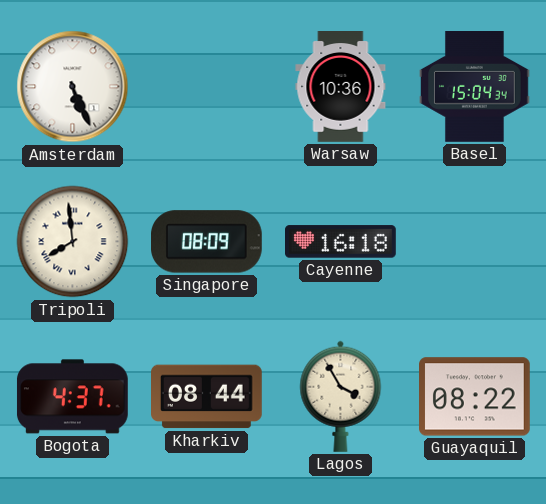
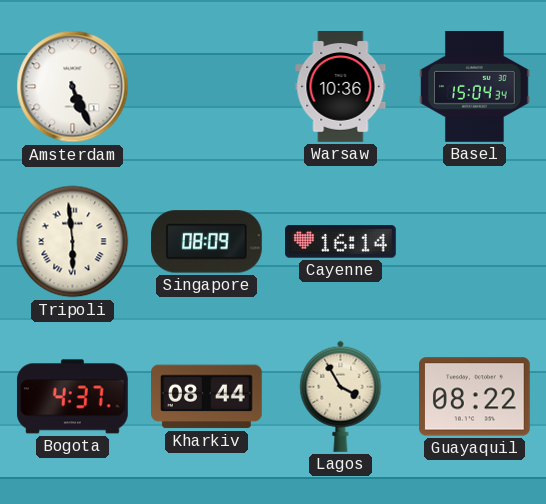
Tripoli: 7:59 -> 5:59 (73, 242)
Cayenne: 16:18 -> 16:14 (341, 242)
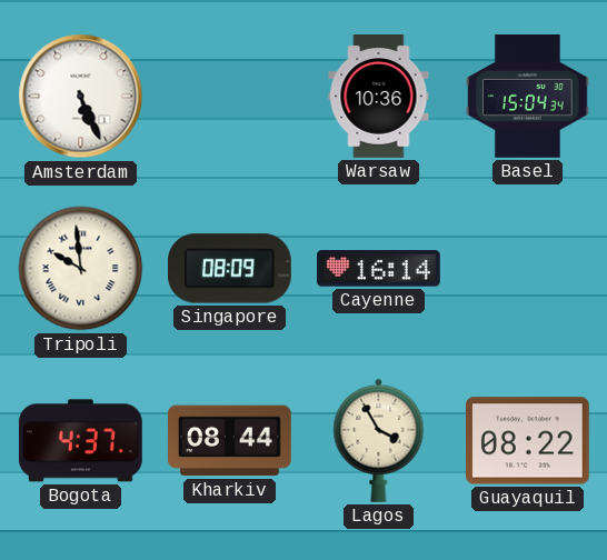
Tripoli: 5:59 -> 9:59 (81, 269)
